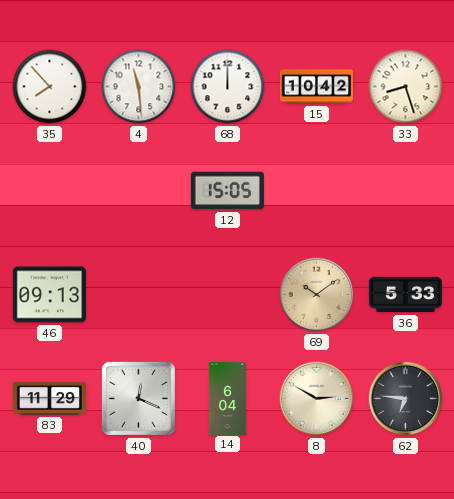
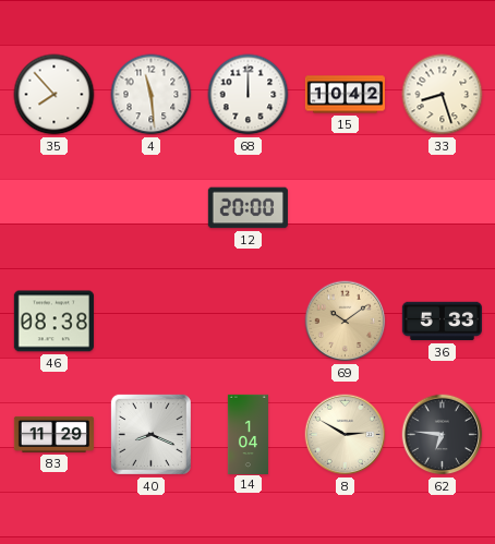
12: 15:05 -> 20:00 (247, 208)
46: 09:13 -> 08:38 (53, 322)
40: 12:19 -> 8:19 (150, 434)
14: 6:04 -> 1:04 (247, 434)
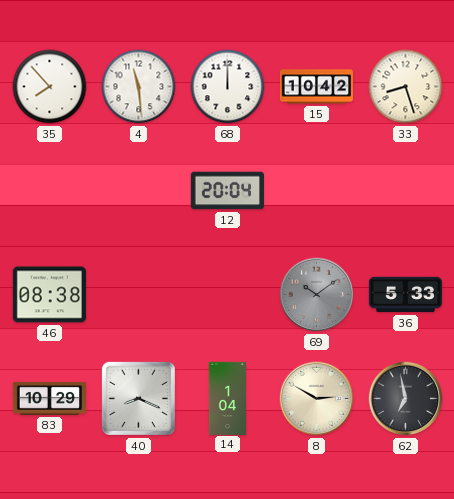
12: 20:00 -> 20:04 (227, 191)
69 dial: champagne -> grey (317, 295)
83: 11:29 -> 10:29 (49, 398)
62: 6:46 -> 6:58 (406, 399)
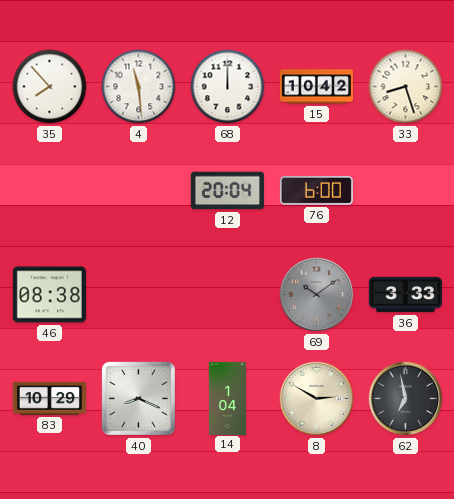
76: none -> 6:00 (316, 190)
36: 5:33 -> 3:33 (405, 295)
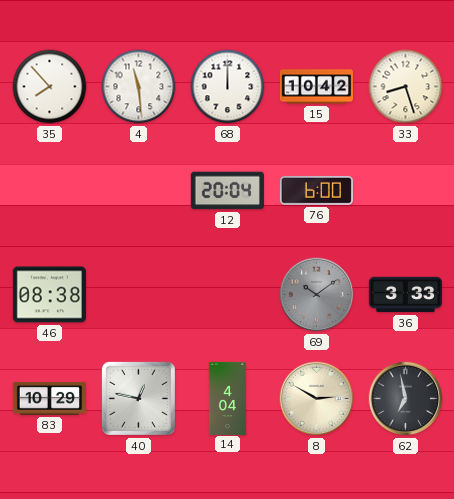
40: 8:19 -> 12:47 (138, 398)
14: 1:04 -> 4:04 (227, 398)
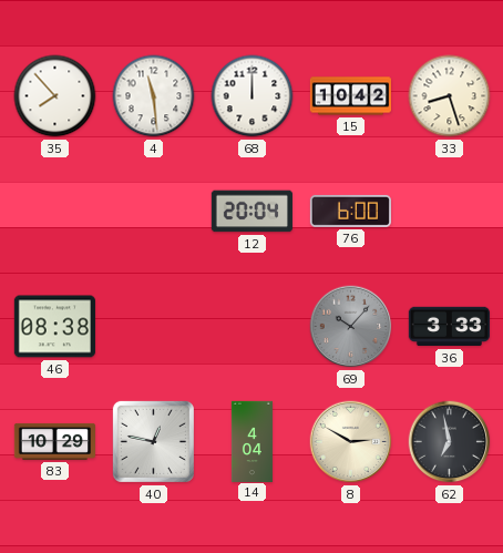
69: 10:09 -> 10:07 (351, 327)
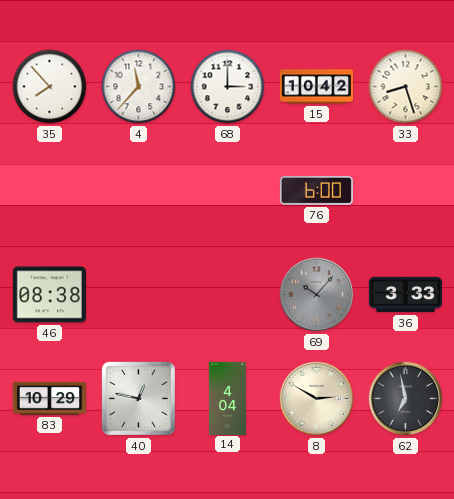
4: 11:29 -> 11:37 (139, 87)
68: 12:00 -> 3:00 (228, 87)
12: 20:04 -> none (251, 212)
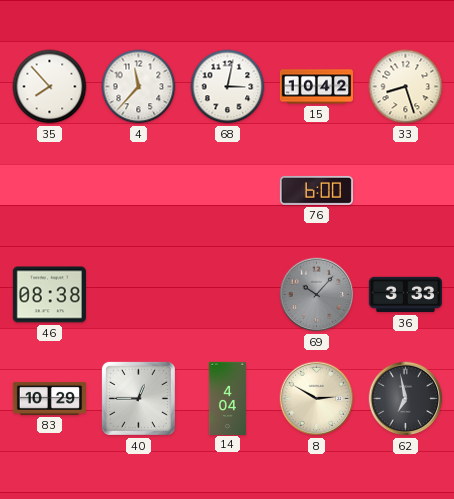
68: 3:00 -> 3:02 (228, 87)
40: 12:47 -> 12:45 (138, 398)
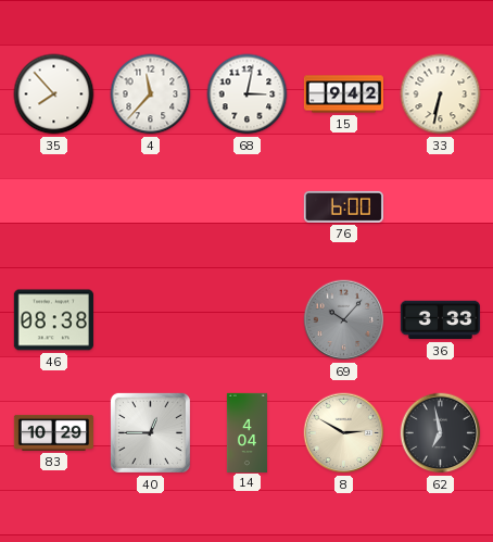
15: 10:42 -> 9:42 (343, 94)
33: 8:27 -> 6:32 (441, 94)
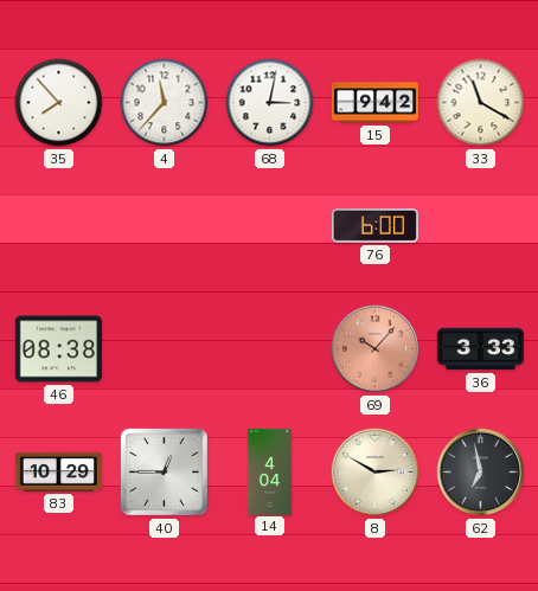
33: 6:32 -> 11:20 (481, 103)
69 dial: grey -> salmon (376, 349)
